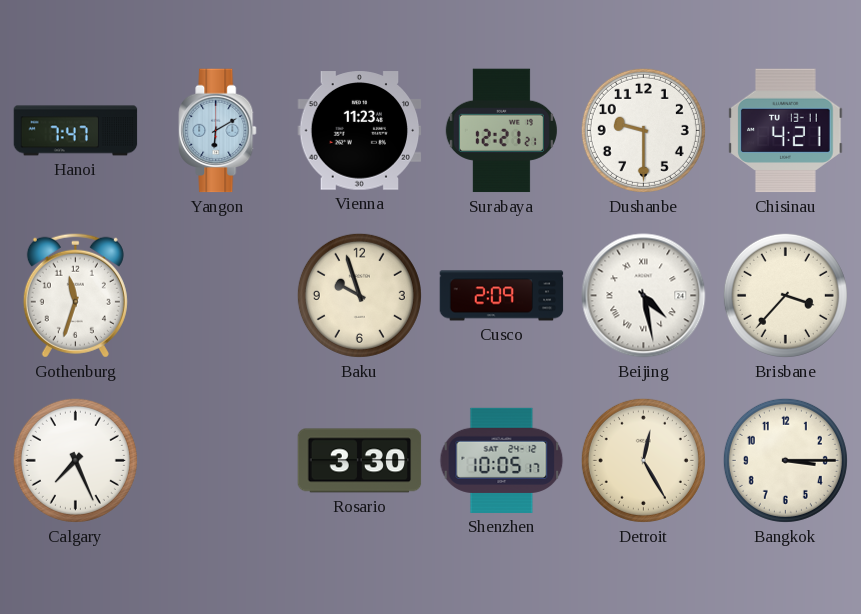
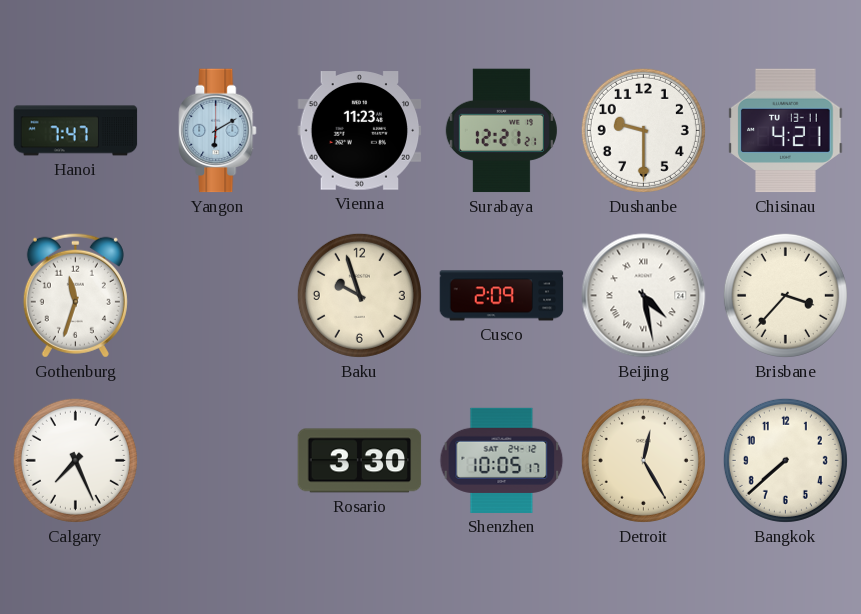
Bangkok: 3:15 -> 7:38 (785, 460)
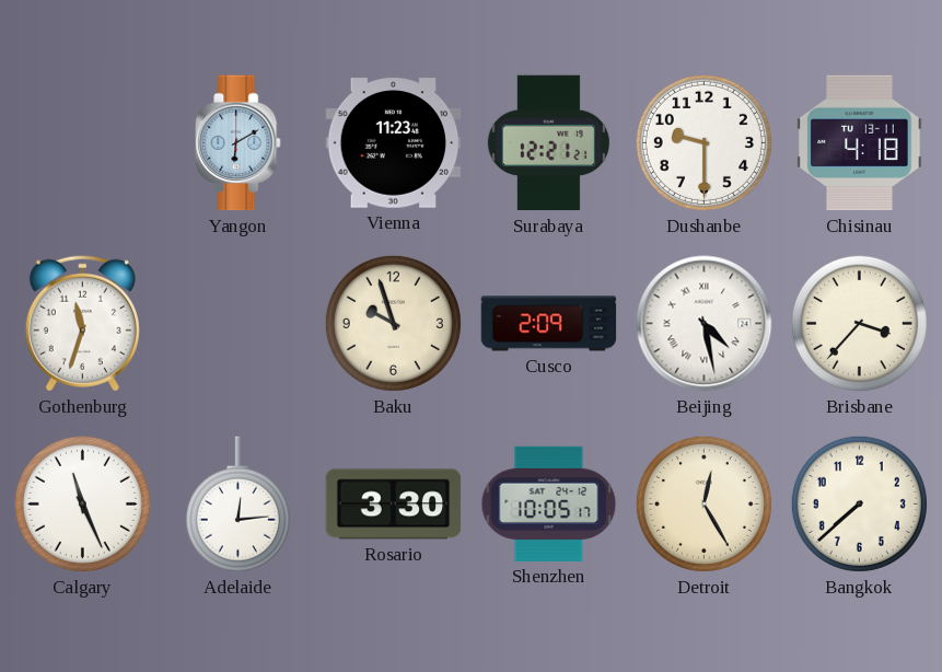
Hanoi: 7:47 -> none (76, 131)
Chisinau: 4:21 -> 4:18 (860, 143)
Calgary: 7:26 -> 11:26 (82, 503)
Adelaide: none -> 12:14 (237, 505)
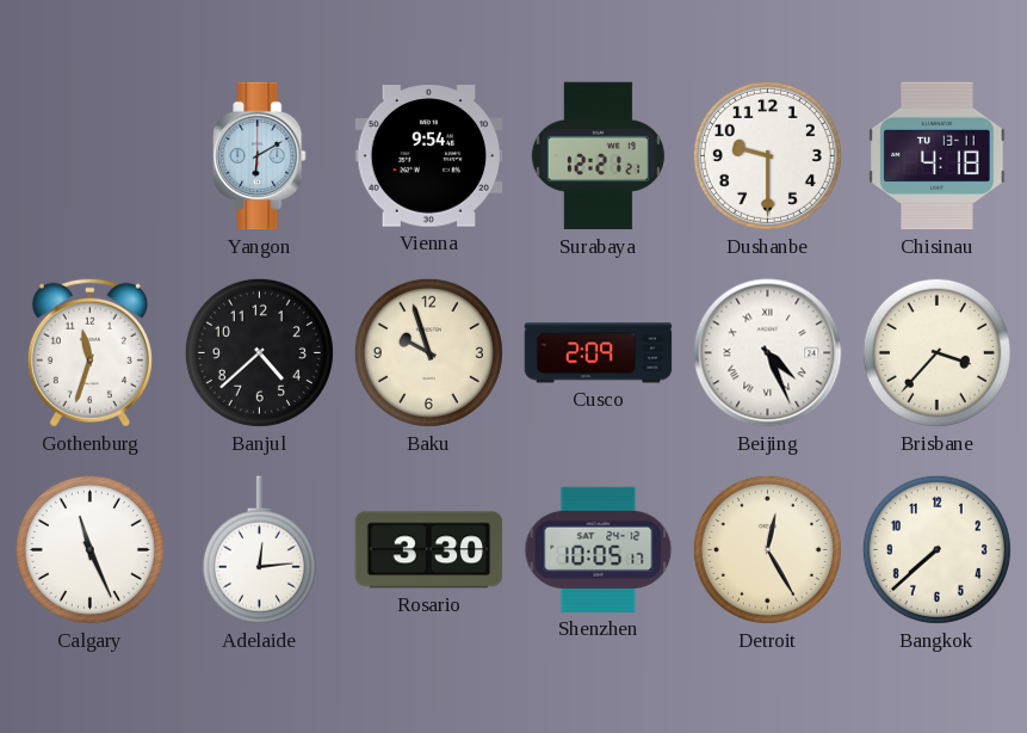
Vienna: 11:23 -> 9:54 (429, 156)
Banjul: none -> 4:38 (259, 352)
Beijing: 4:28 -> 4:26 (768, 353)
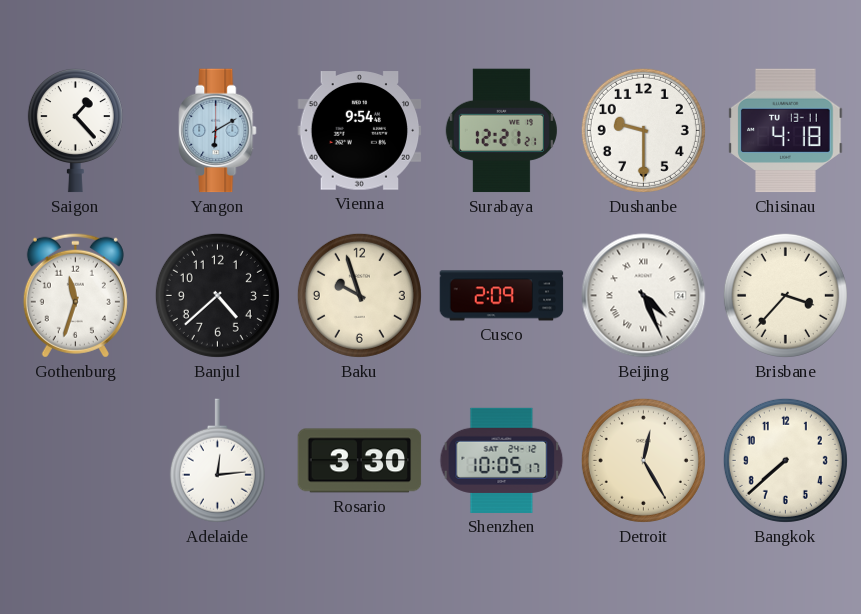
Saigon: none -> 1:23 (75, 131)
Calgary: 11:26 -> none (89, 549)
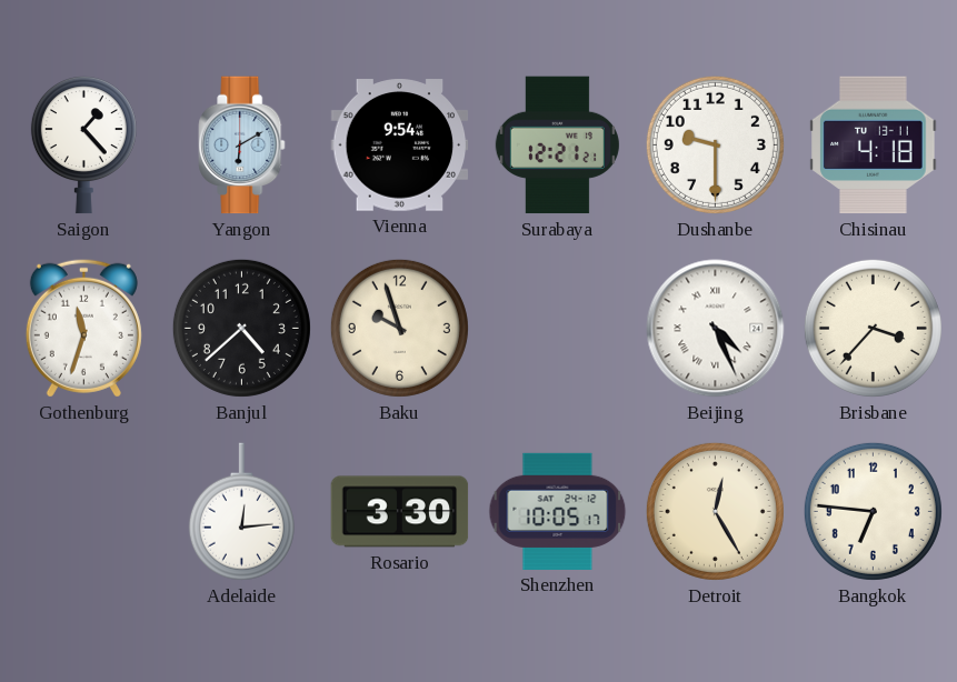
Cusco: 2:09 -> none (502, 296)
Bangkok: 7:38 -> 6:46 (873, 511)
